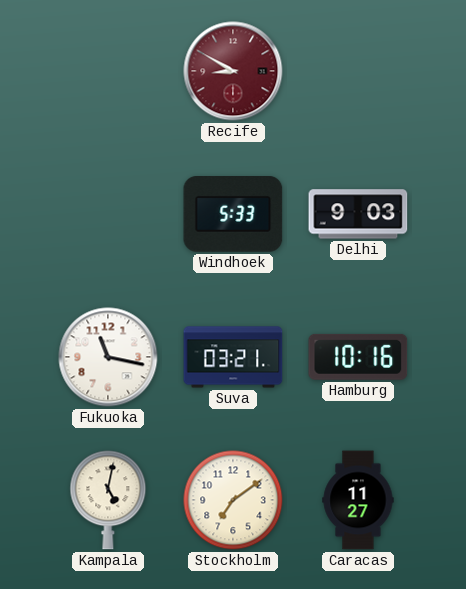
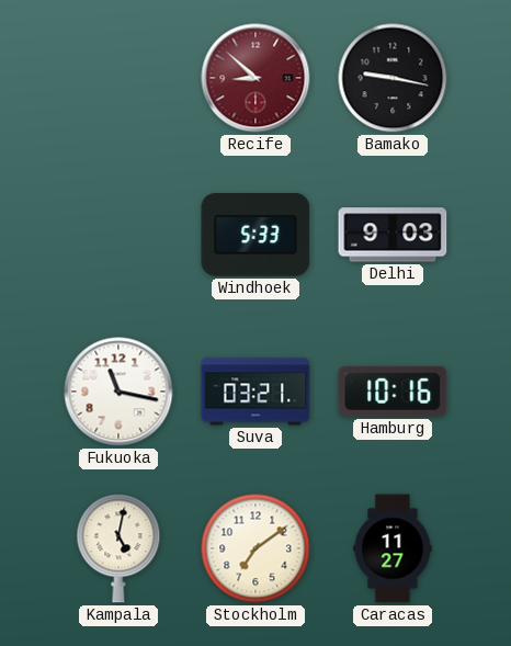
Recife: 8:50 -> 8:52 (256, 78)
Bamako: none -> 9:17 (393, 78)
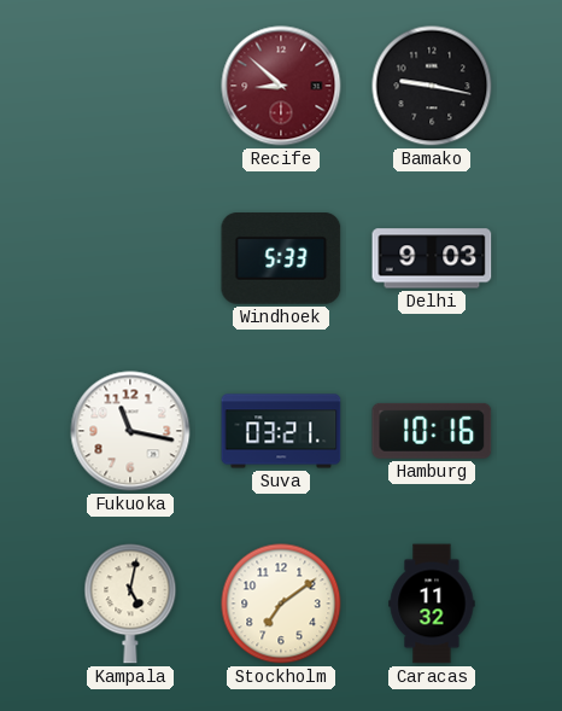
Caracas: 11:27 -> 11:32 (432, 604)
